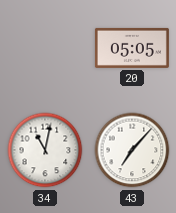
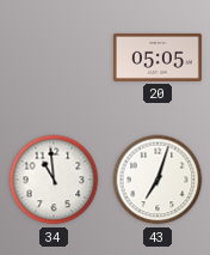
34: 11:02 -> 10:59 (54, 180)
43: 7:07 -> 7:03 (157, 180)
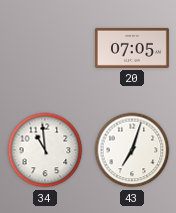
20: 05:05 -> 07:05 (132, 48)
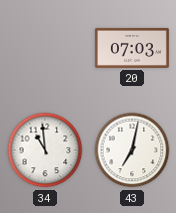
20: 07:05 -> 07:03 (132, 48)
43: 7:03 -> 7:02 (132, 150)
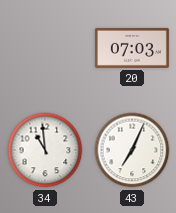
43: 7:02 -> 7:04 (132, 150)
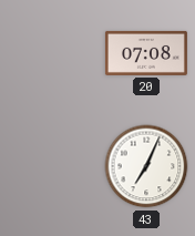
20: 07:03 -> 07:08 (146, 53)
34: 10:59 -> none (45, 150)
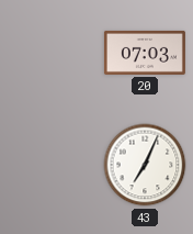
20: 07:08 -> 07:03 (145, 53)
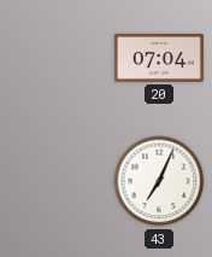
20: 07:03 -> 07:04 (159, 58)
